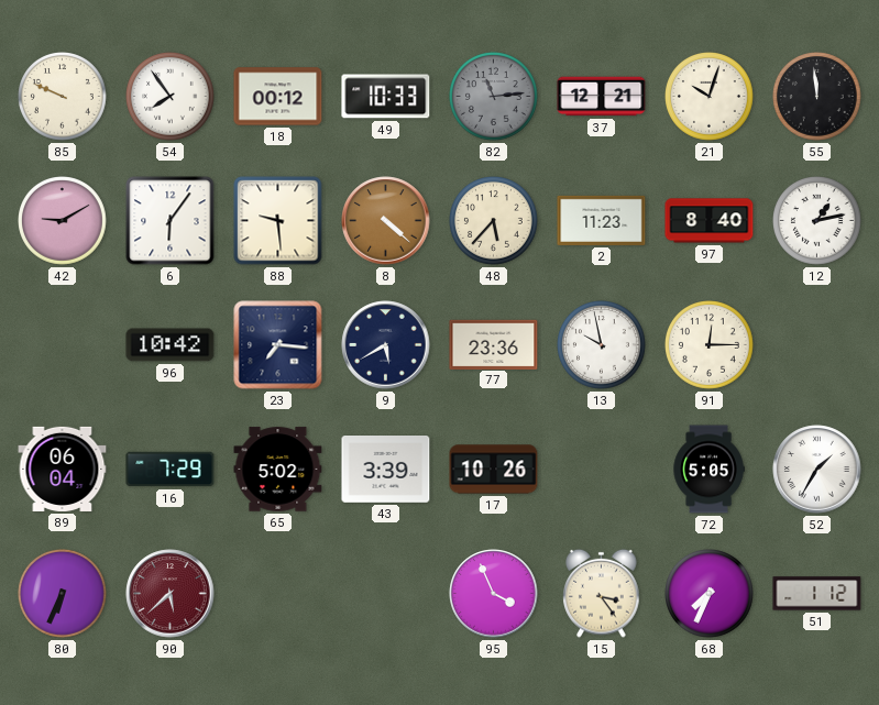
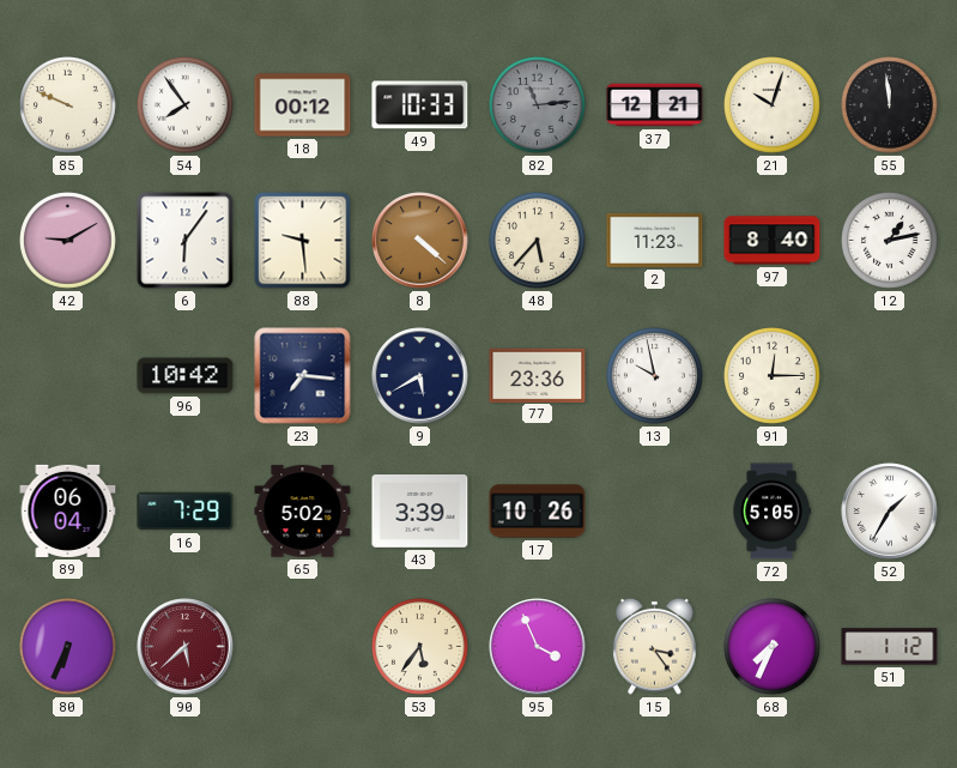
53: none -> 5:36 (420, 647)
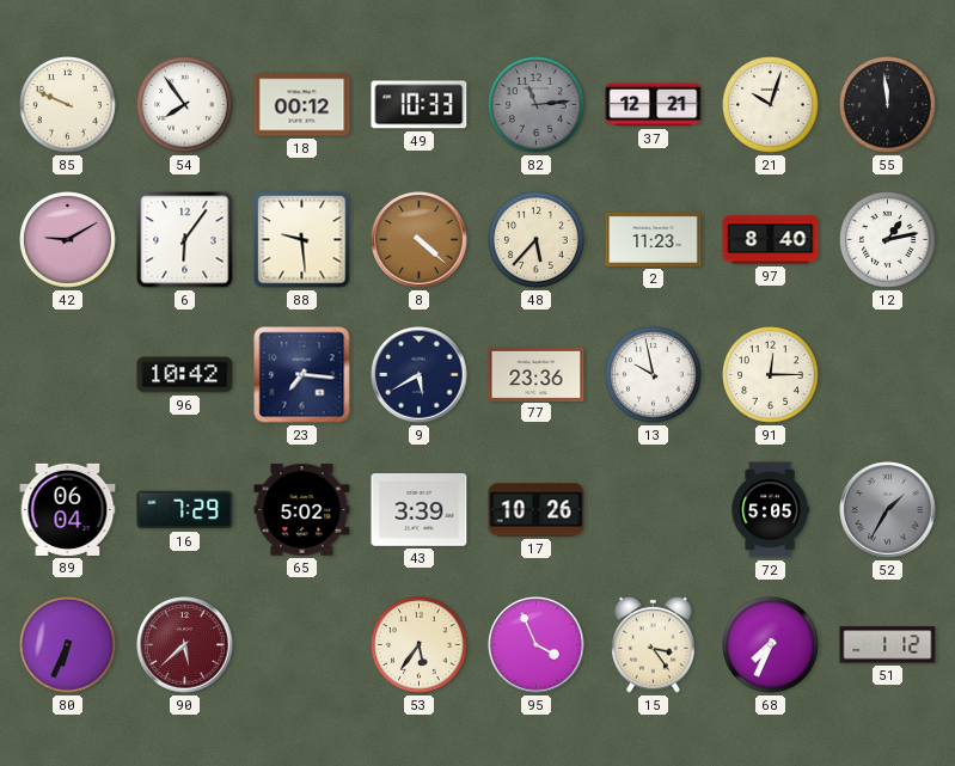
52 dial: white -> grey (888, 510)
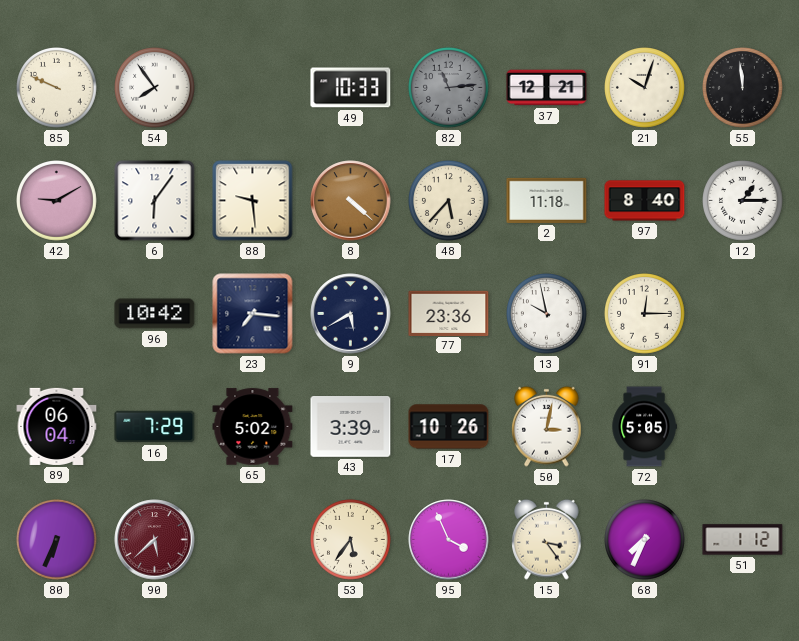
18: 00:12 -> none (302, 105)
2: 11:23 -> 11:18 (547, 200)
12: 1:13 -> 1:15 (743, 201)
50: none -> 3:02 (547, 426)
52: 1:35 -> none (888, 510)
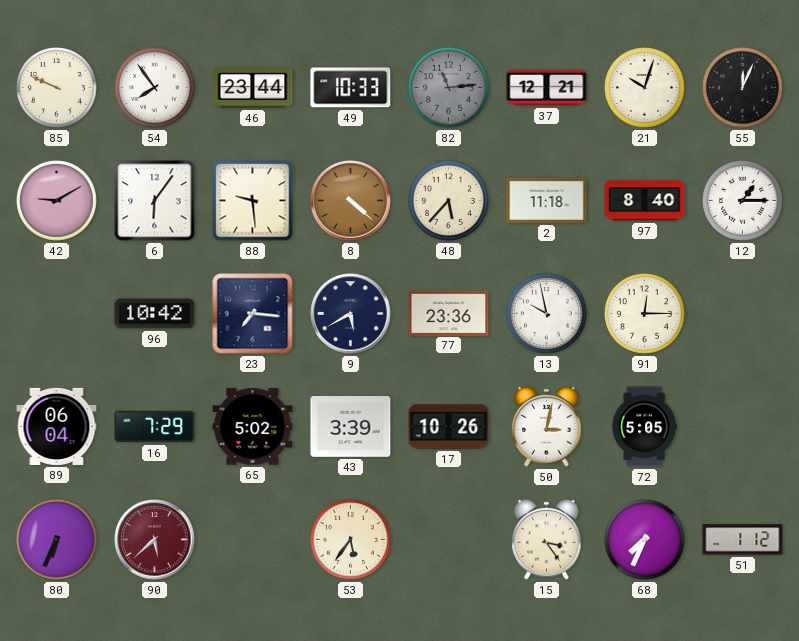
46: none -> 23:44 (253, 88)
55: 11:59 -> 12:04 (743, 88)
95: 3:56 -> none (449, 540)
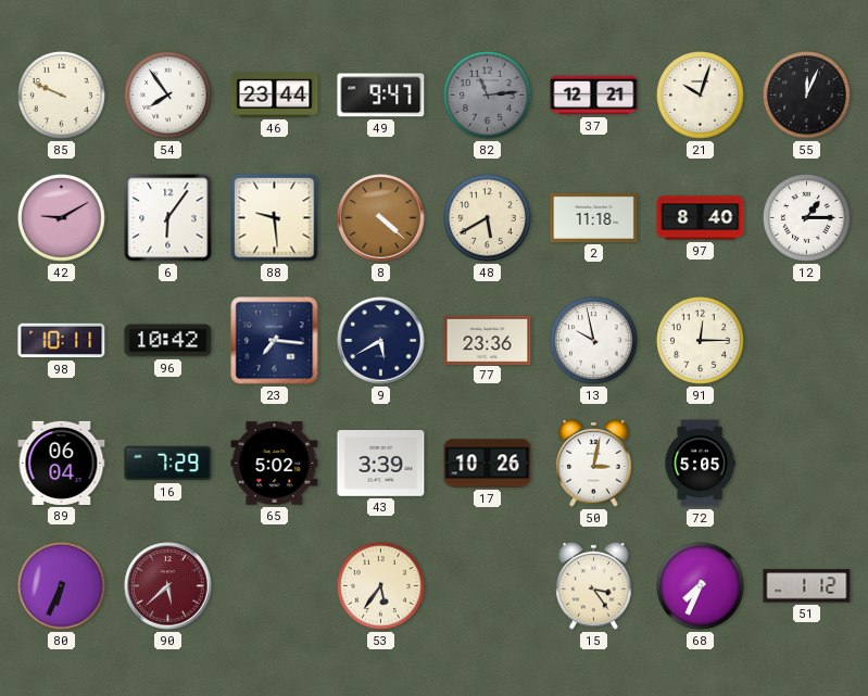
49: 10:33 -> 9:47 (381, 96)
48: 5:37 -> 5:40 (488, 218)
98: none -> 10:11 (62, 341)
